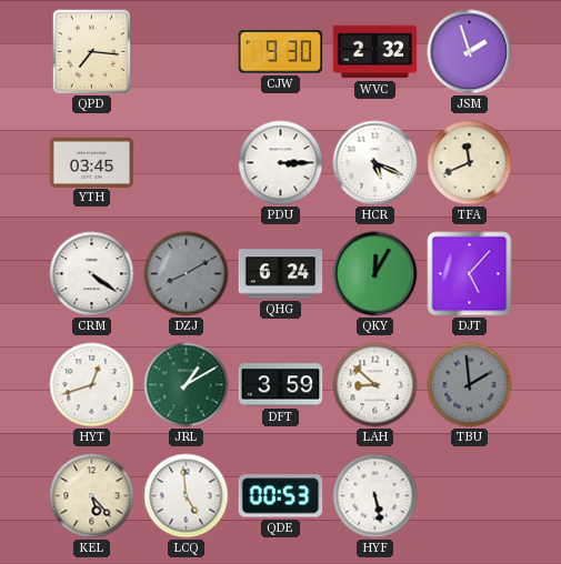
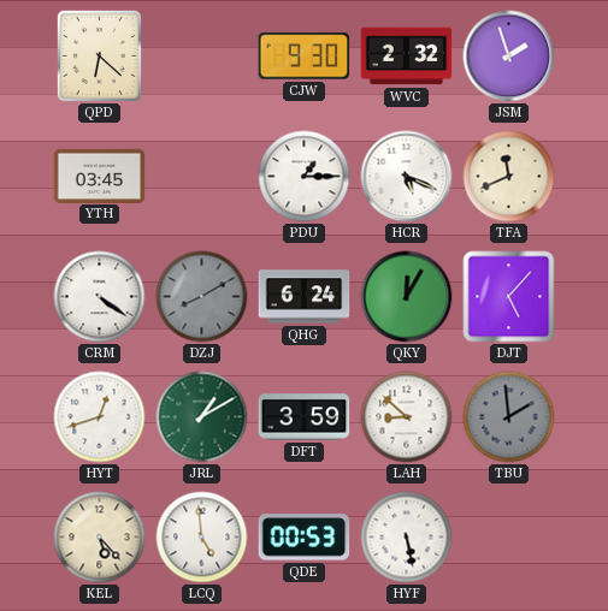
QPD: 7:16 -> 6:22 (99, 55)
PDU: 3:15 -> 1:15 (305, 177)
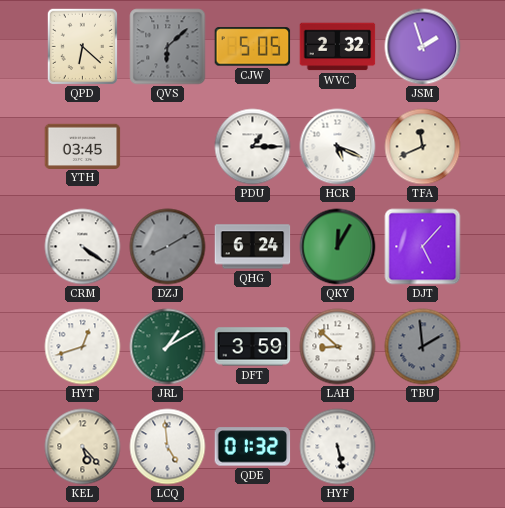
QVS: none -> 6:08 (168, 47)
CJW: 9:30 -> 5:05 (253, 47)
QDE: 00:53 -> 01:32 (253, 447)
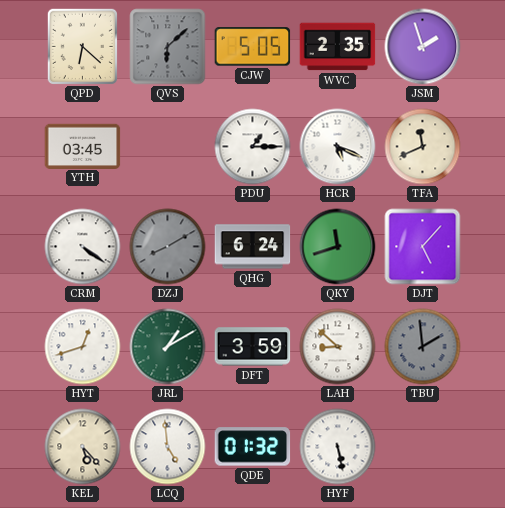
WVC: 2:32 -> 2:35 (338, 47)
QKY: 12:05 -> 11:42 (338, 247)
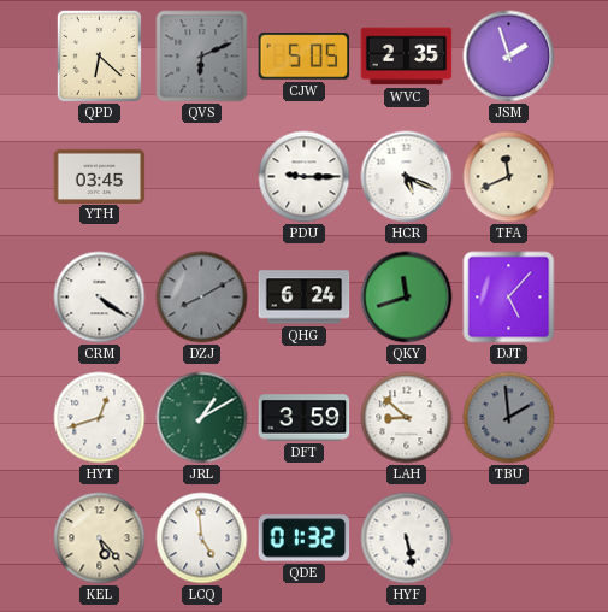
QVS: 6:08 -> 6:11 (202, 57)
PDU: 1:15 -> 9:15 (305, 177)
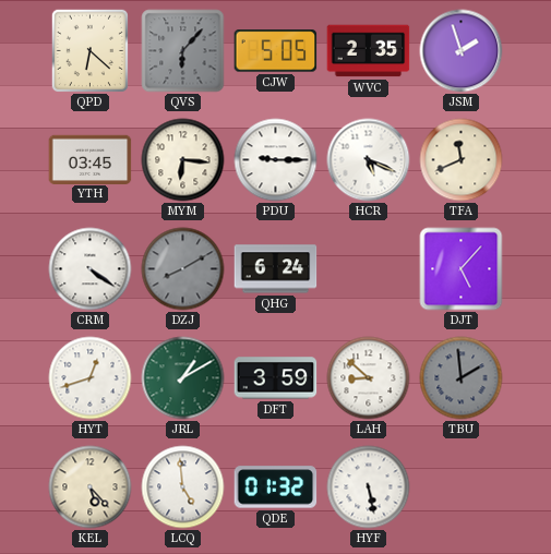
QVS: 6:11 -> 6:07 (183, 51)
MYM: none -> 6:16 (183, 160)
QKY: 11:42 -> none (407, 298)
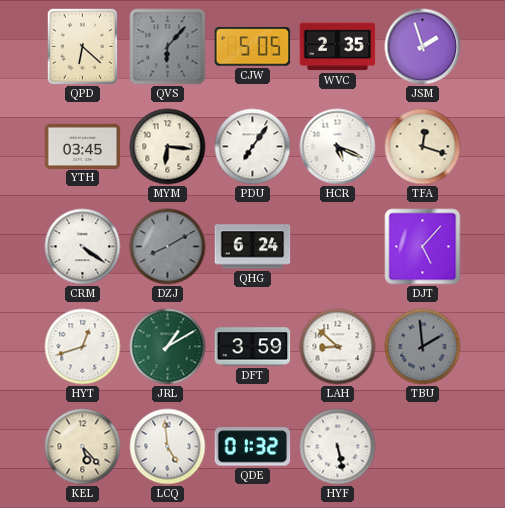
PDU: 9:15 -> 7:06 (253, 147)
TFA: 11:41 -> 12:18 (423, 147)
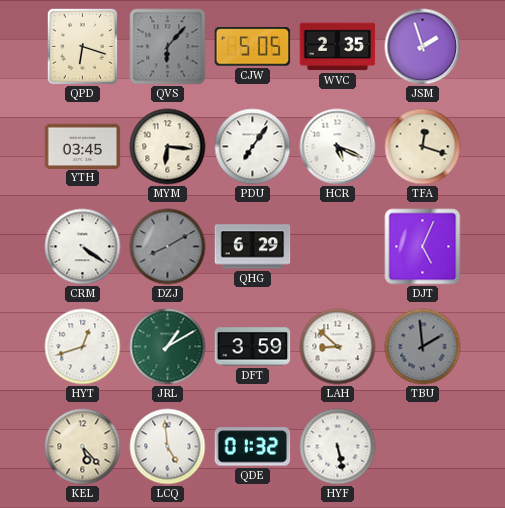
QPD: 6:22 -> 6:18 (82, 46)
QHG: 6:24 -> 6:29 (253, 247)
DJT: 5:07 -> 5:04 (423, 247)
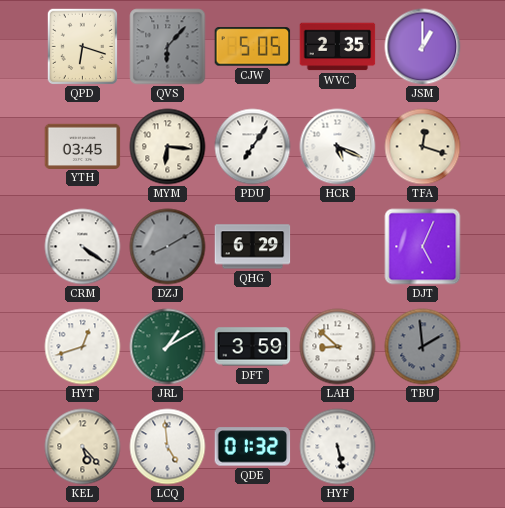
JSM: 1:57 -> 1:00 (423, 47)
